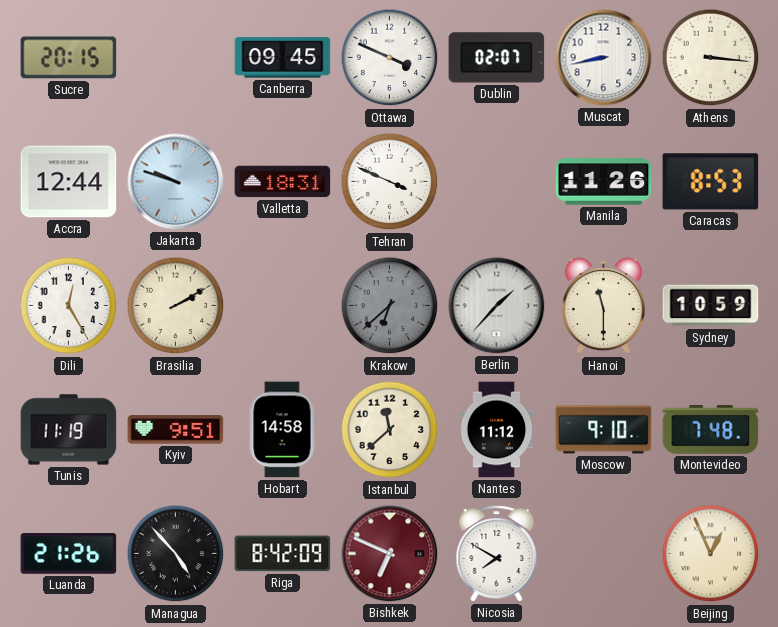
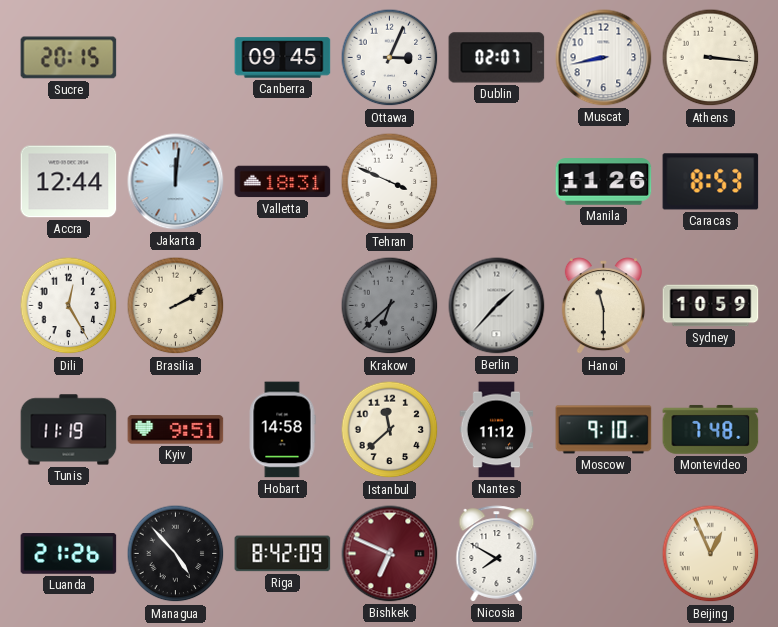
Ottawa: 3:49 -> 3:04 (390, 58)
Jakarta: 9:48 -> 12:01 (176, 182)
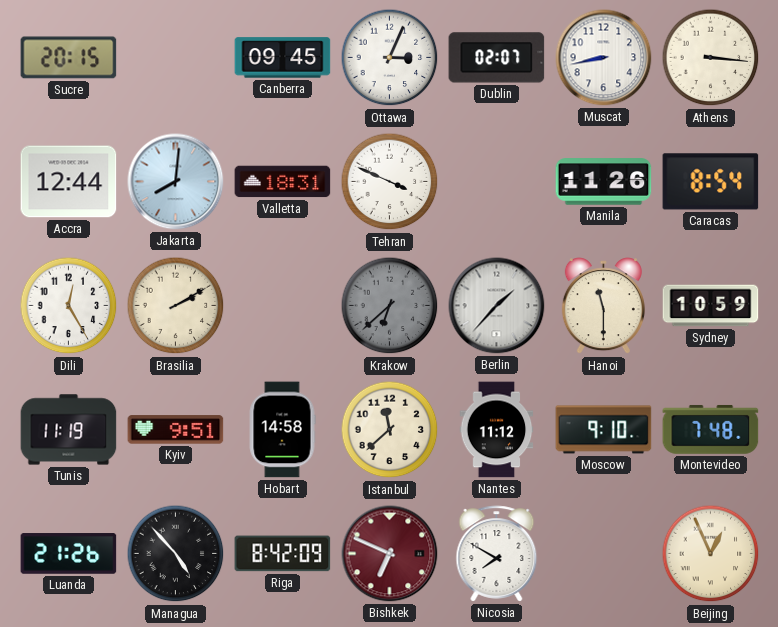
Jakarta: 12:01 -> 8:01 (176, 182)
Caracas: 8:53 -> 8:54 (711, 182)
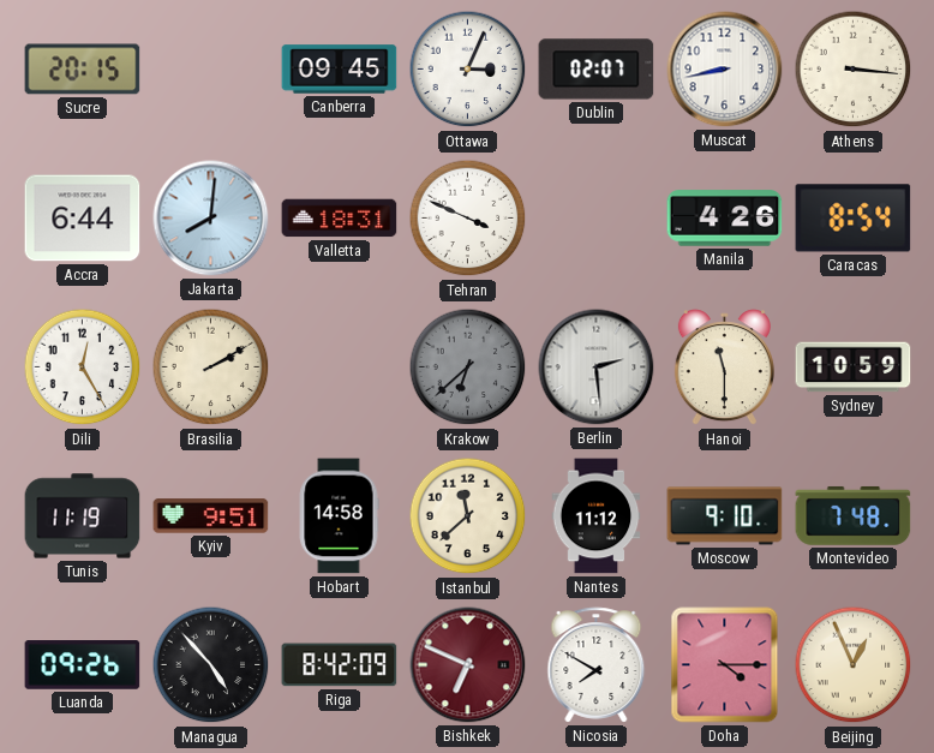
Accra: 12:44 -> 6:44 (83, 219)
Manila: 11:26 -> 4:26 (725, 219)
Berlin: 1:37 -> 2:29 (597, 367)
Luanda: 21:26 -> 09:26 (83, 665)
Doha: none -> 4:15 (725, 665)
